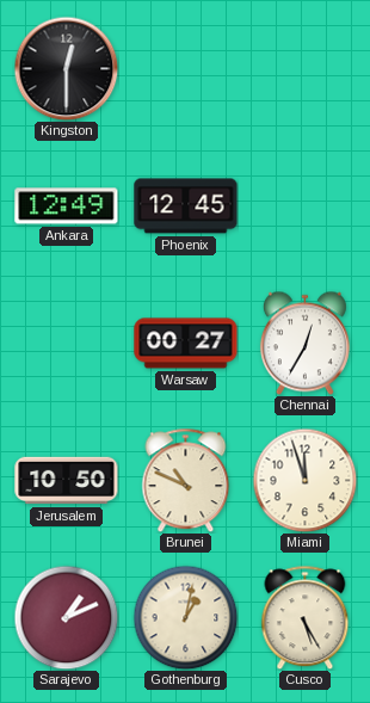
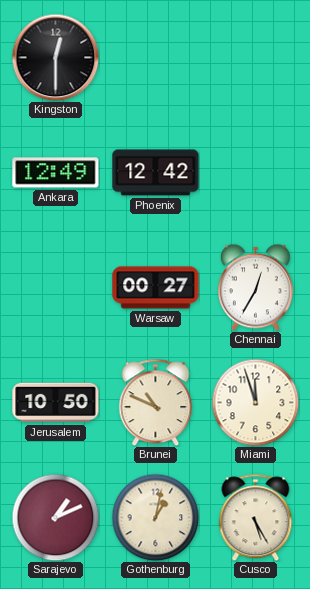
Phoenix: 12:45 -> 12:42 (156, 173)
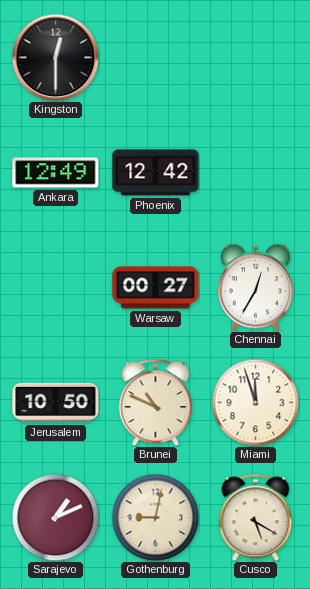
Gothenburg: 1:02 -> 9:02 (155, 517)
Cusco: 5:25 -> 5:20 (256, 517)
